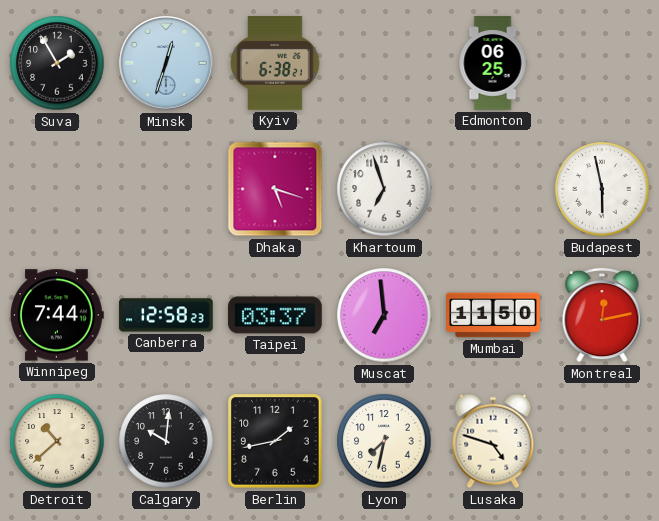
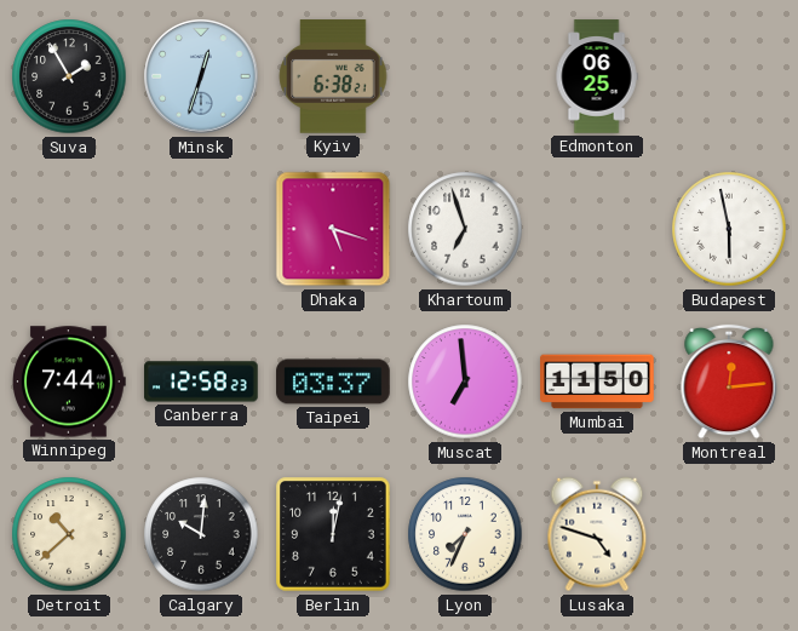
Montreal: 12:13 -> 12:14 (729, 382)
Berlin: 1:43 -> 12:02 (333, 534)
Lyon: 7:32 -> 7:34 (465, 534)
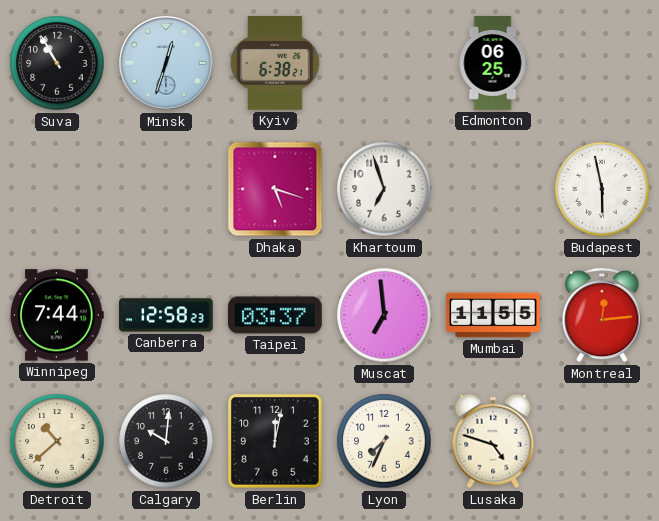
Suva: 1:55 -> 10:55 (57, 63)
Mumbai: 11:50 -> 11:55 (493, 315)
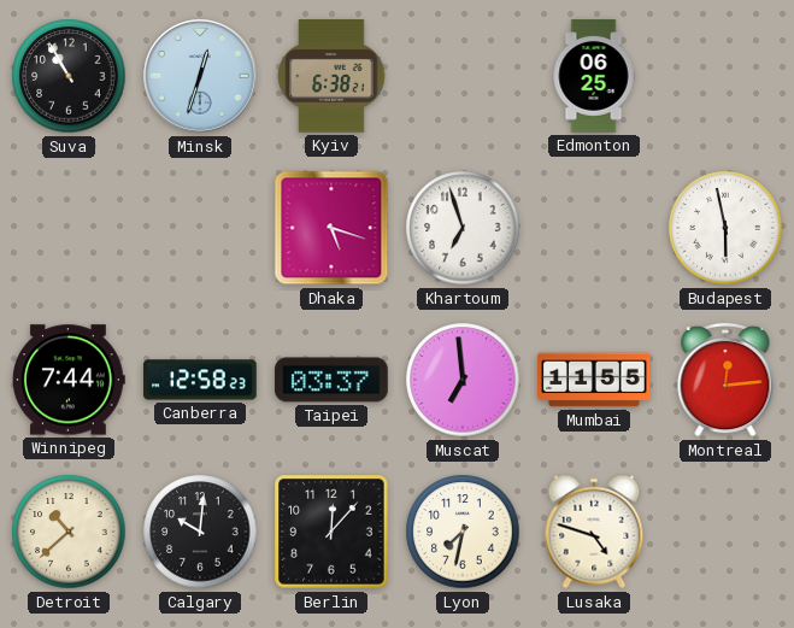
Berlin: 12:02 -> 12:07 (331, 532)
Lyon: 7:34 -> 7:32 (463, 532)
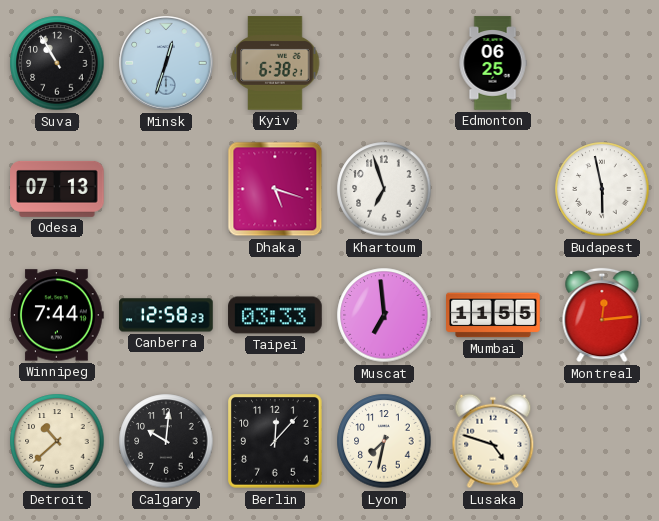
Odesa: none -> 07:13 (57, 189)
Taipei: 03:37 -> 03:33 (275, 315)
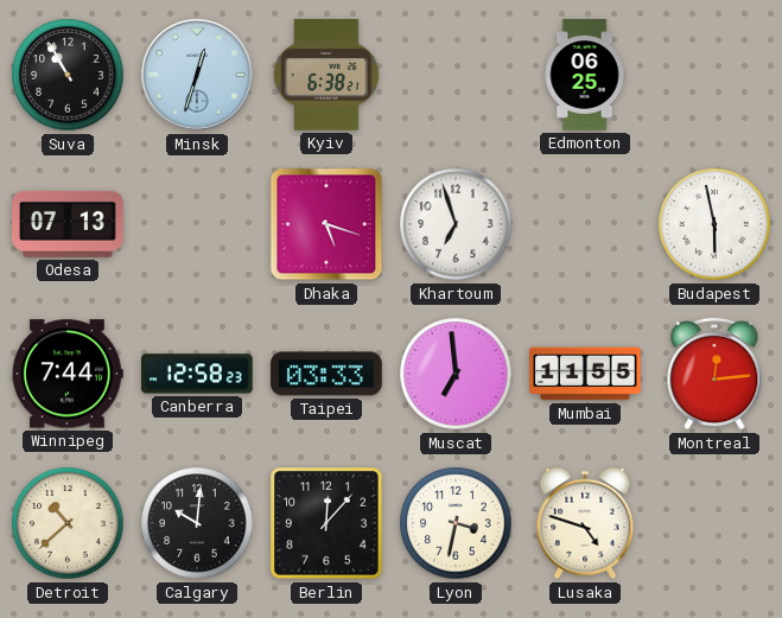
Lyon: 7:32 -> 3:32 (456, 523)
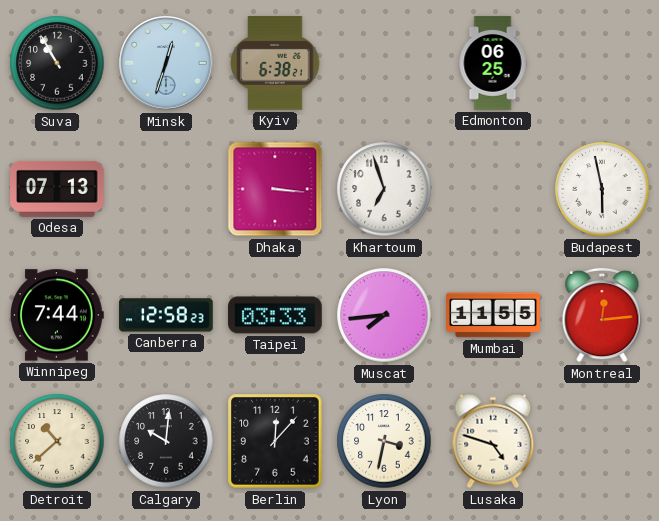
Dhaka: 5:18 -> 3:16 (275, 189)
Muscat: 6:59 -> 7:44 (384, 315)
